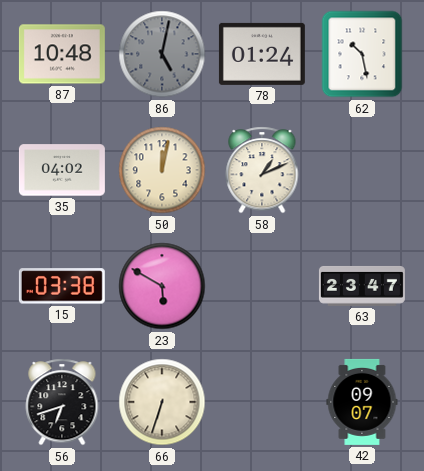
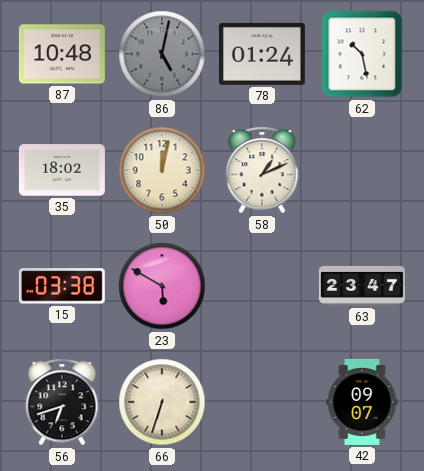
35: 04:02 -> 18:02 (62, 170)
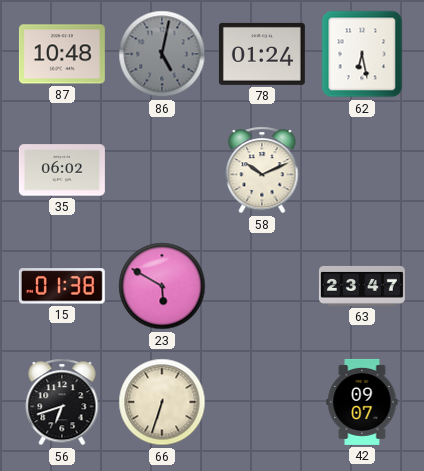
62: 10:28 -> 6:28 (362, 54)
35: 18:02 -> 06:02 (62, 170)
50: 12:02 -> none (162, 170)
58: 1:11 -> 10:11 (262, 170)
15: 03:38 -> 01:38 (62, 286)
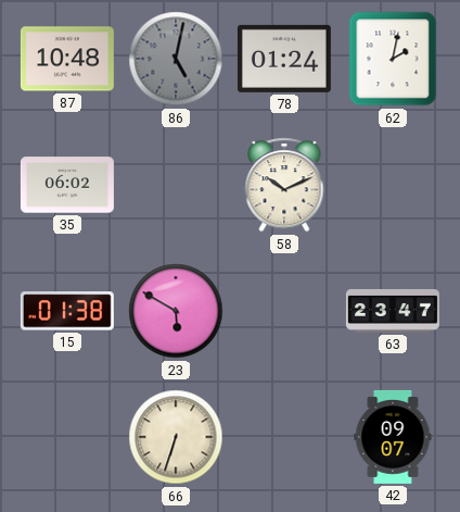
62: 6:28 -> 2:02 (393, 59)
56: 6:42 -> none (62, 402)
